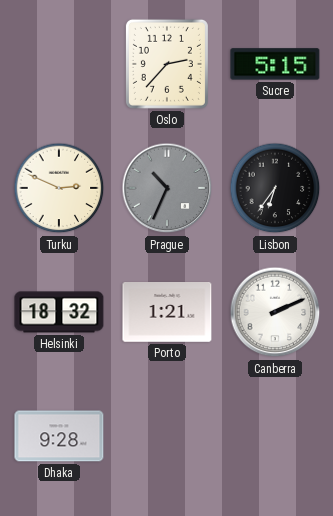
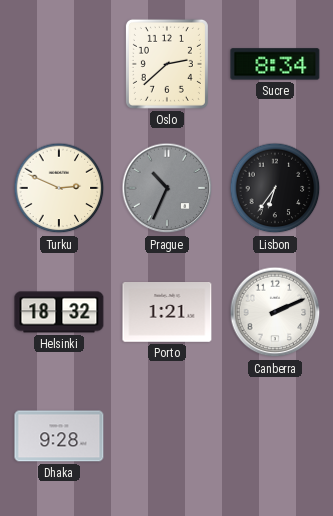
Oslo: 2:37 -> 2:38 (167, 64)
Sucre: 5:15 -> 8:34 (275, 64)
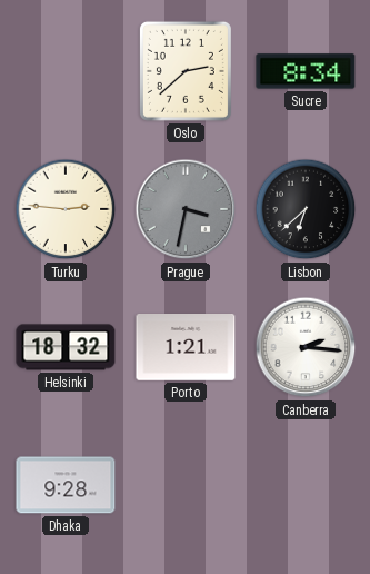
Turku: 2:49 -> 2:46 (66, 209)
Prague: 10:34 -> 3:32 (186, 209)
Lisbon: 6:36 -> 6:38 (306, 209)
Canberra: 2:11 -> 2:16 (306, 347)
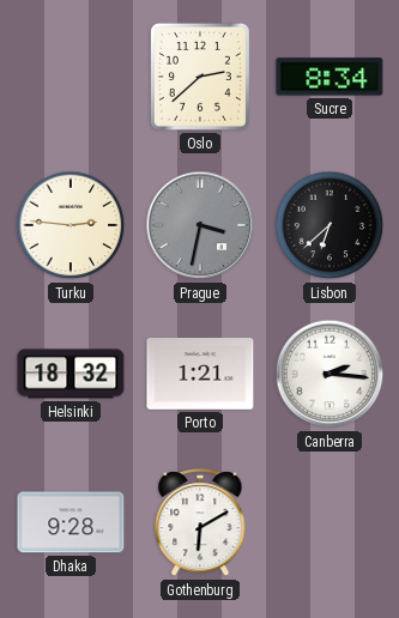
Gothenburg: none -> 6:10 (200, 523)
